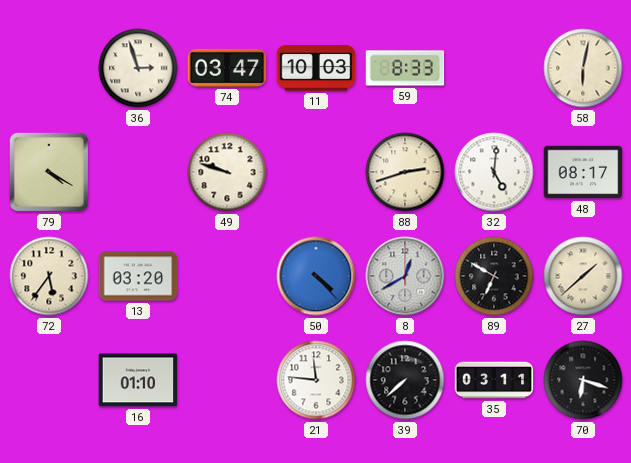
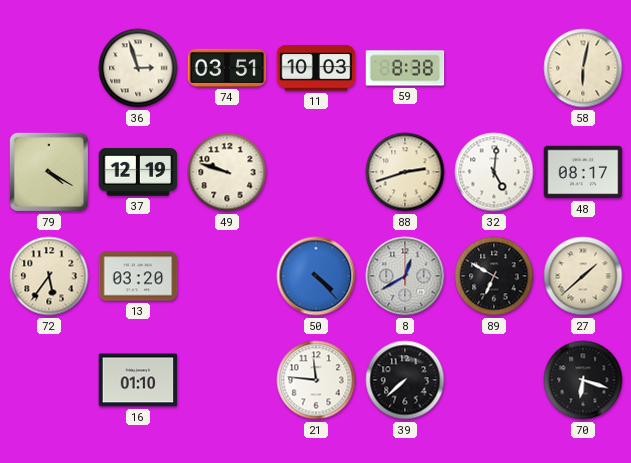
74: 03:47 -> 03:51 (227, 68)
59: 8:33 -> 8:38 (405, 68)
37: none -> 12:19 (138, 172)
35: 03:11 -> none (494, 380)
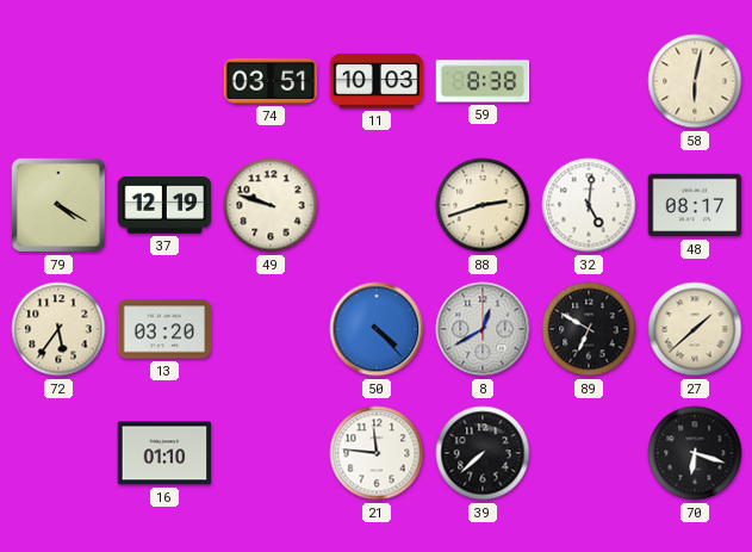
36: 2:57 -> none (138, 68)
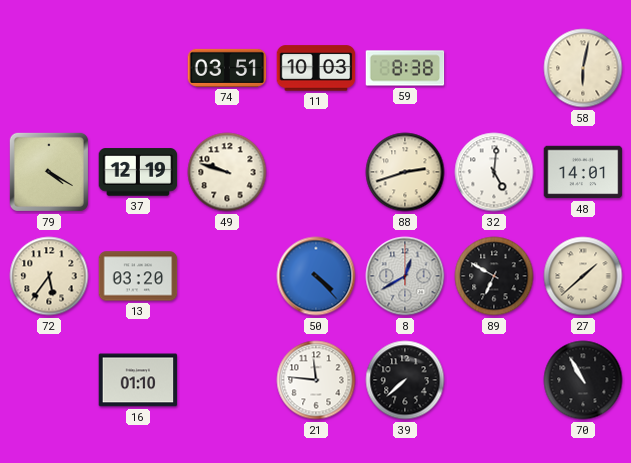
48: 08:17 -> 14:01 (583, 172)
70: 6:18 -> 10:55 (583, 380)
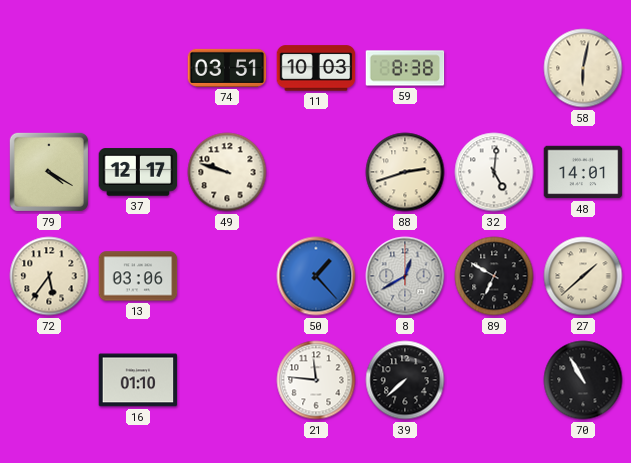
37: 12:19 -> 12:17 (138, 172)
13: 03:20 -> 03:06 (138, 276)
50: 4:23 -> 1:23 (316, 276)
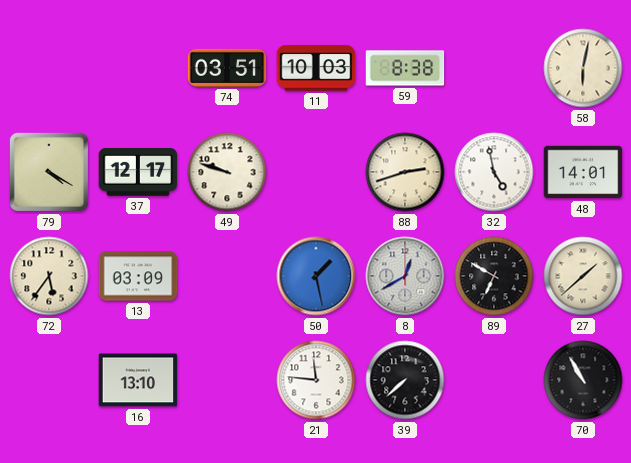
32: 5:01 -> 4:58 (494, 172)
13: 03:06 -> 03:09 (138, 276)
50: 1:23 -> 1:28 (316, 276)
16: 01:10 -> 13:10 (138, 380)
